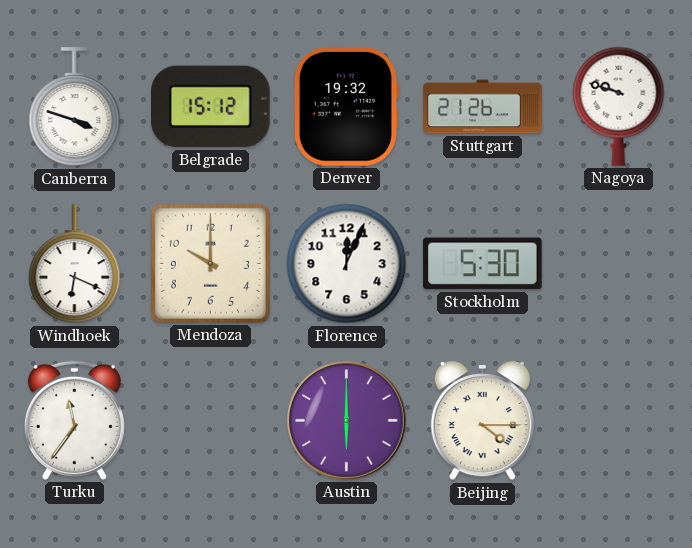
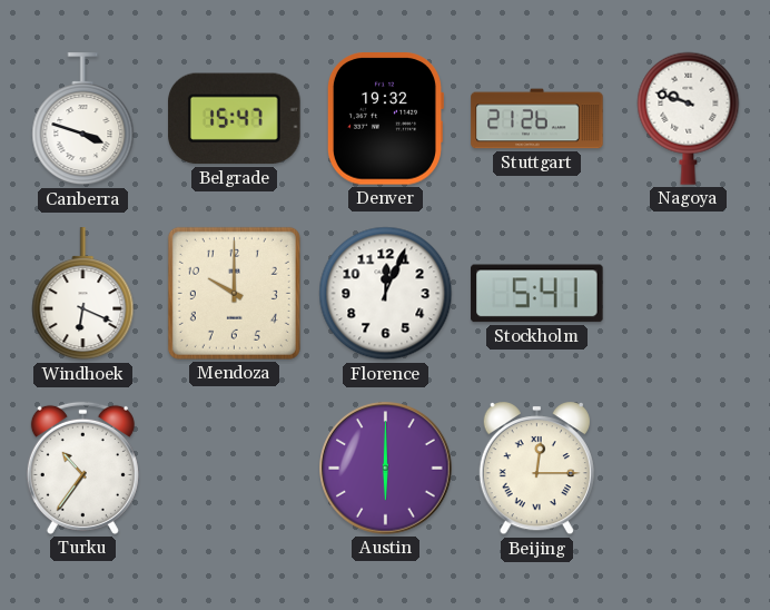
Belgrade: 15:12 -> 15:47 (235, 119)
Stockholm: 5:30 -> 5:41 (537, 294)
Turku: 11:36 -> 10:36 (82, 468)
Beijing: 4:15 -> 12:15 (536, 469)
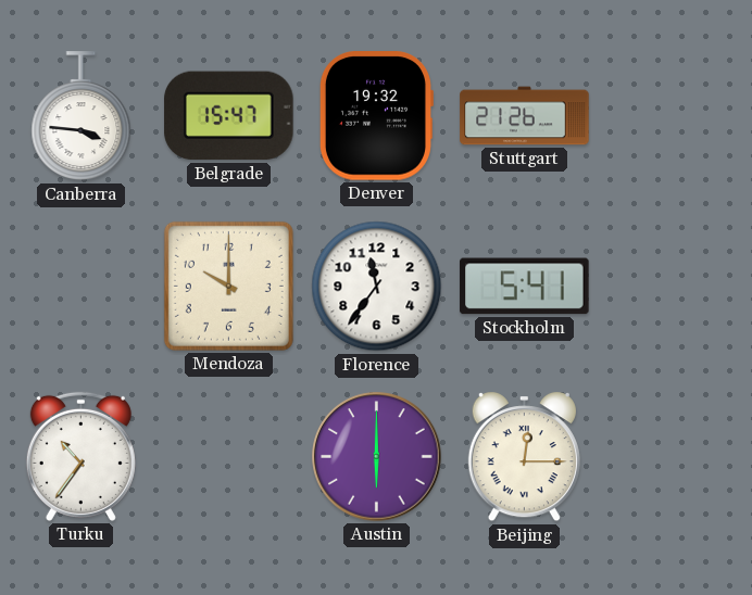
Canberra: 3:48 -> 3:46 (82, 116)
Nagoya: 9:48 -> none (689, 118)
Windhoek: 6:19 -> none (83, 294)
Florence: 12:04 -> 11:36 (377, 287)
